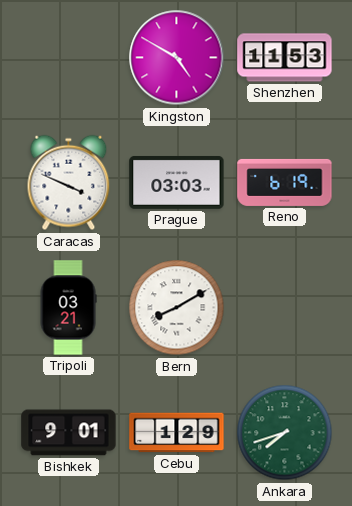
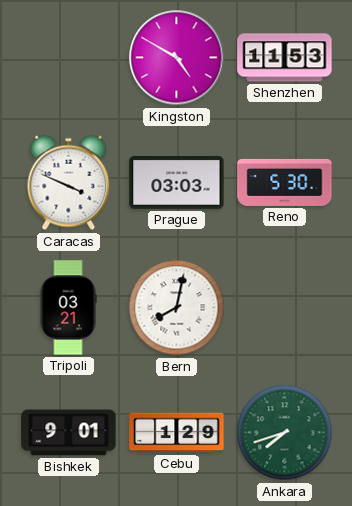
Reno: 6:19 -> 5:30 (285, 182)
Bern: 8:10 -> 8:02 (177, 308)
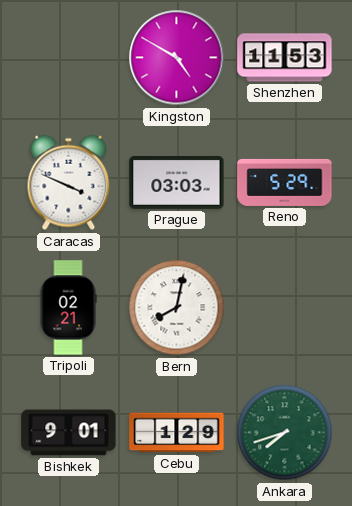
Reno: 5:30 -> 5:29 (285, 182)
Tripoli: 03:21 -> 02:21 (68, 308)
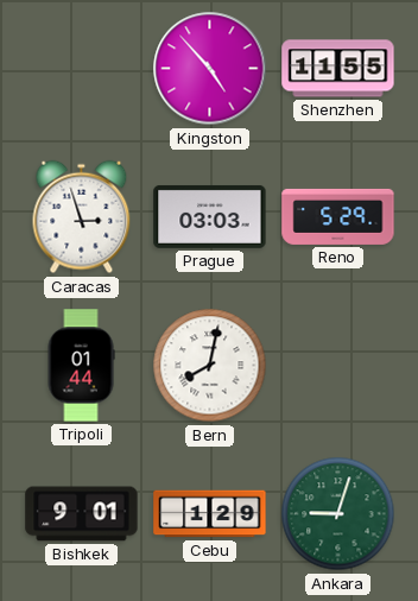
Kingston: 4:50 -> 4:53 (210, 69)
Shenzhen: 11:53 -> 11:55 (338, 69)
Caracas: 3:49 -> 2:57 (82, 217)
Tripoli: 02:21 -> 01:44 (81, 366)
Ankara: 7:42 -> 9:03 (338, 514)
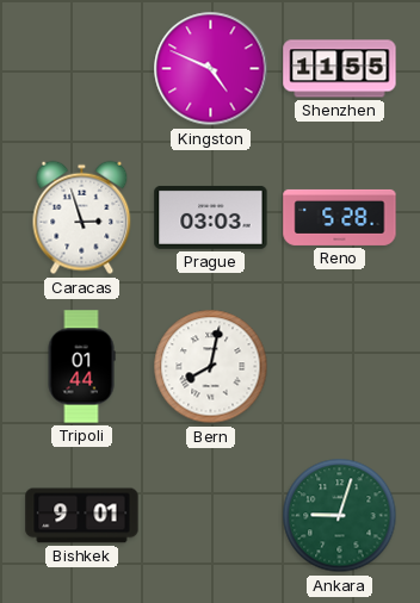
Kingston: 4:53 -> 4:49 (211, 69)
Reno: 5:29 -> 5:28 (340, 217)
Cebu: 1:29 -> none (210, 514)
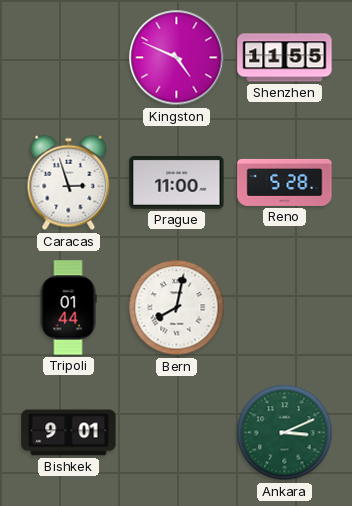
Prague: 03:03 -> 11:00 (177, 182)
Ankara: 9:03 -> 3:11 (285, 433)
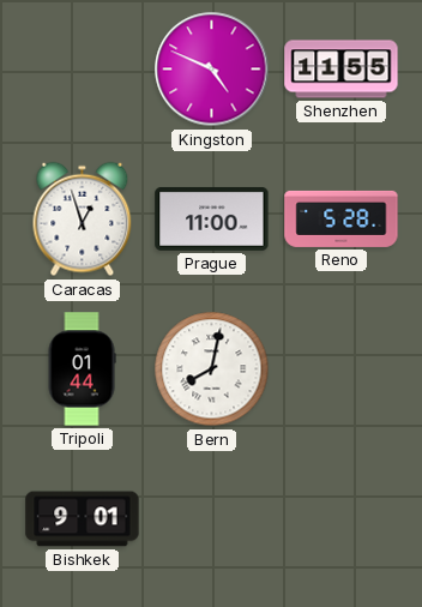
Caracas: 2:57 -> 12:57 (83, 220)
Ankara: 3:11 -> none (285, 433)
